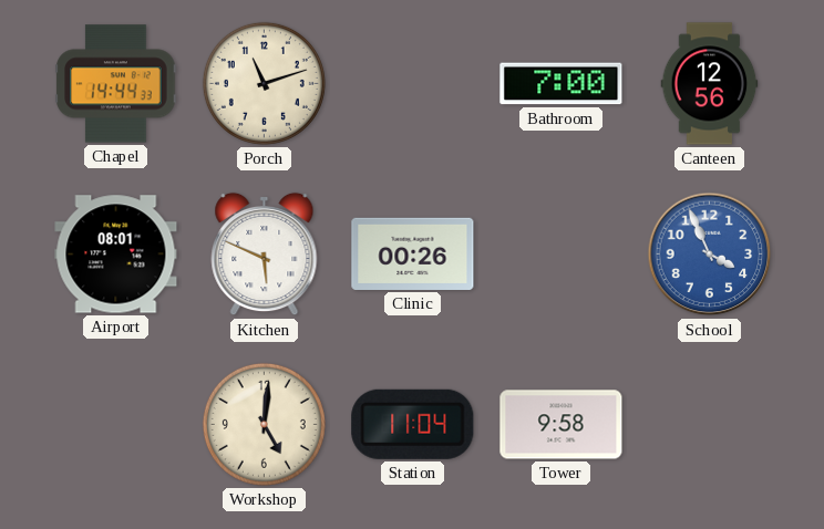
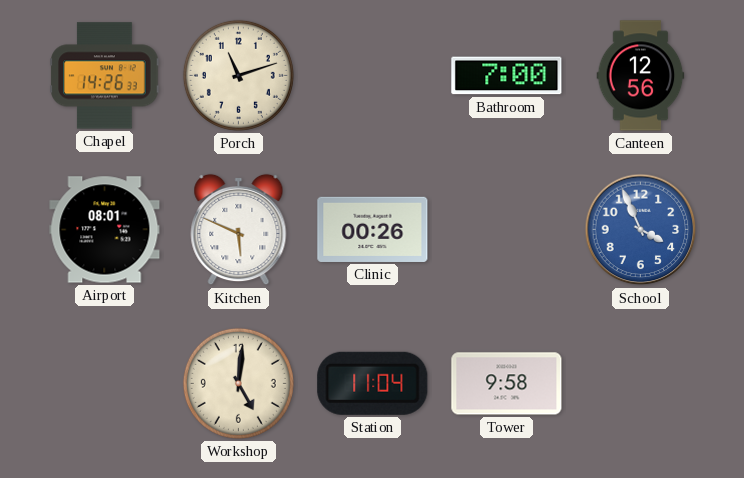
Chapel: 14:44 -> 14:26 (105, 76)
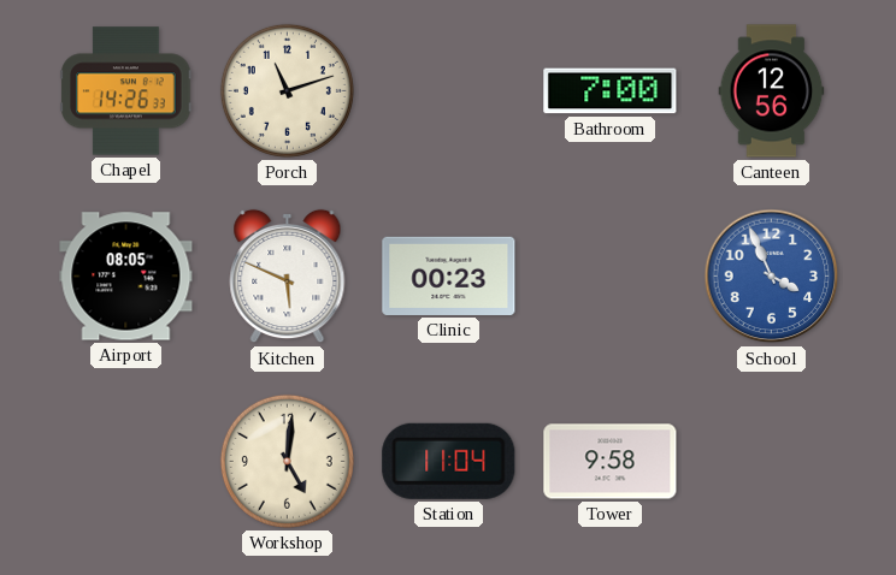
Airport: 08:01 -> 08:05 (126, 277)
Clinic: 00:26 -> 00:23 (449, 275)
